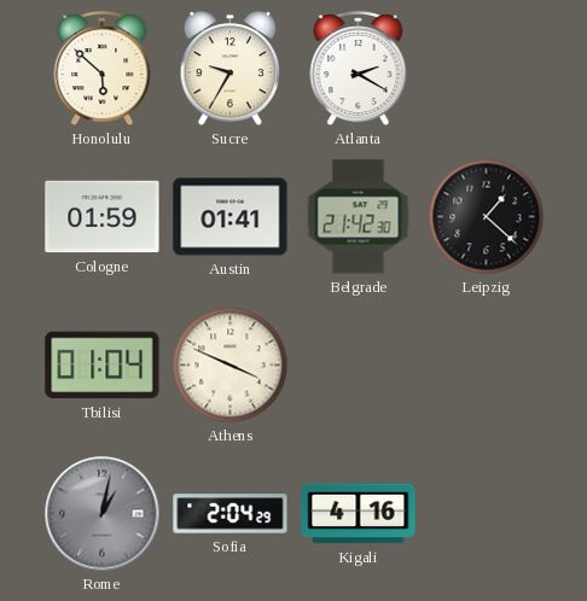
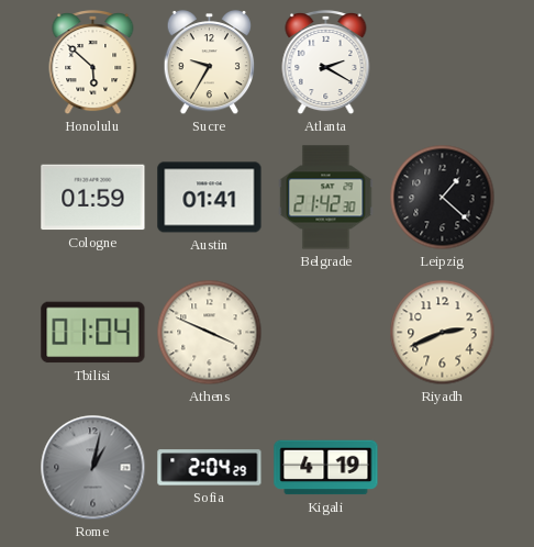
Riyadh: none -> 2:41 (443, 333)
Kigali: 4:16 -> 4:19 (326, 468)
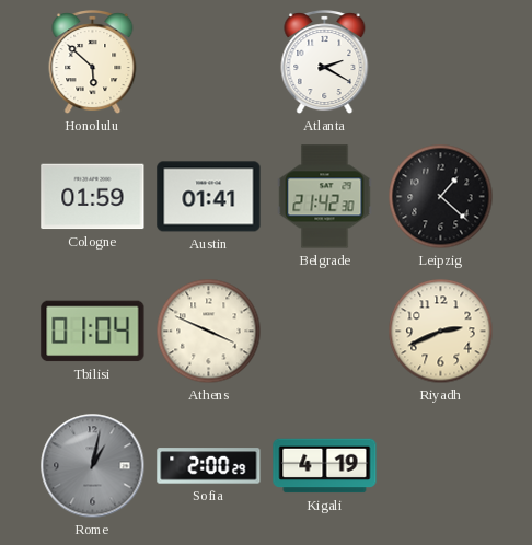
Sucre: 9:35 -> none (210, 63)
Sofia: 2:04 -> 2:00 (209, 466)
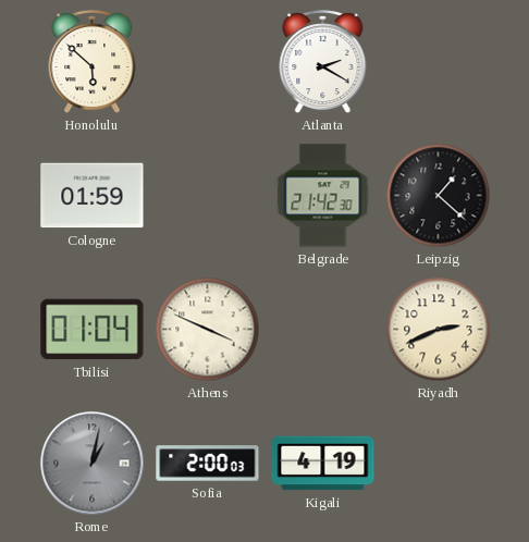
Austin: 01:41 -> none (209, 197)
Sofia: 2:00:29 -> 2:00:03 (208, 464)
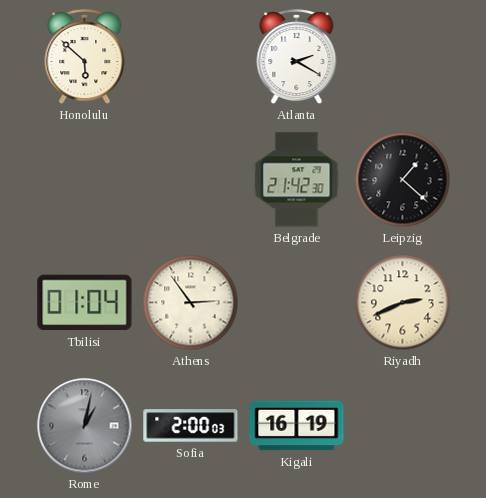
Cologne: 01:59 -> none (93, 196)
Athens: 3:49 -> 2:54 (191, 303)
Kigali: 4:19 -> 16:19 (297, 426)
